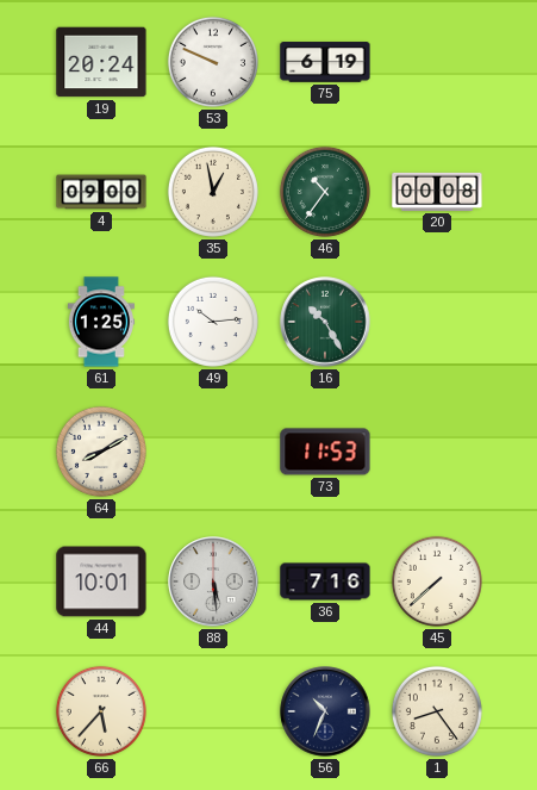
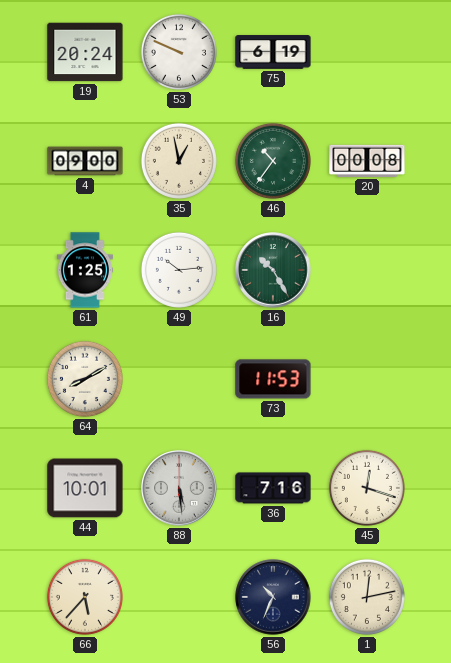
45: 7:38 -> 12:18 (367, 488)
1: 8:24 -> 12:13 (367, 597)
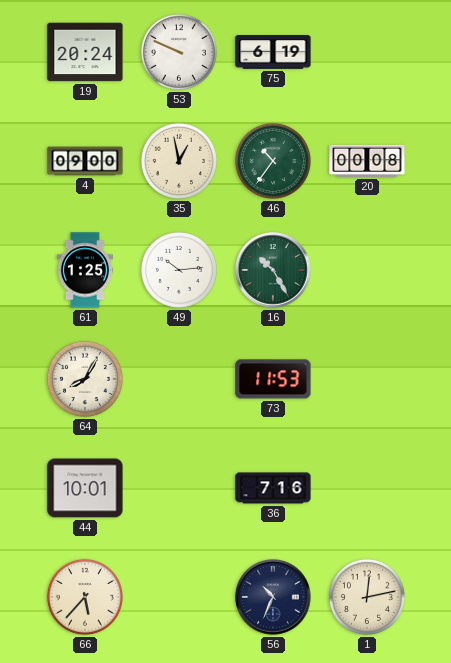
64: 8:10 -> 8:05 (85, 379)
88: 5:29 -> none (179, 488)
45: 12:18 -> none (367, 488)
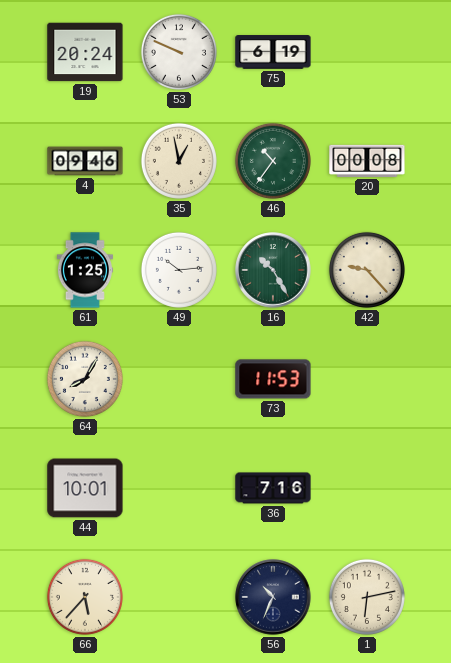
4: 09:00 -> 09:46 (85, 161)
42: none -> 9:23 (367, 270)
1: 12:13 -> 6:13 (367, 597)
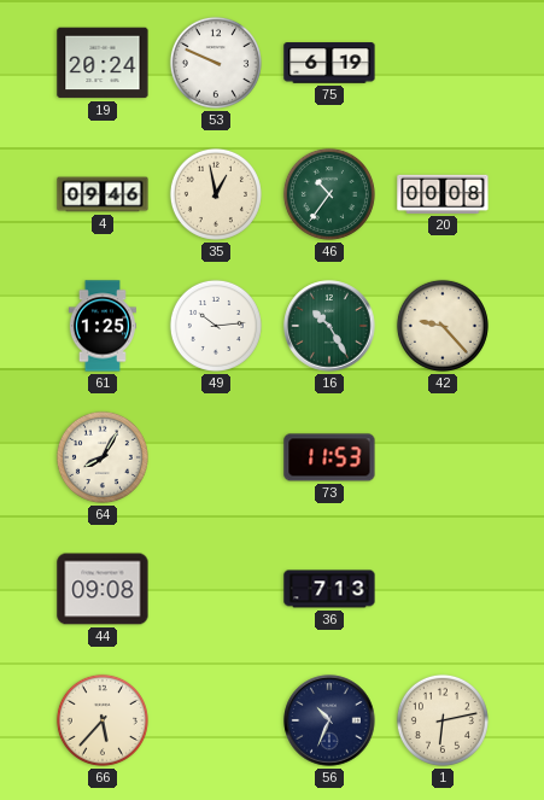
44: 10:01 -> 09:08 (103, 589)
36: 7:16 -> 7:13 (329, 589)
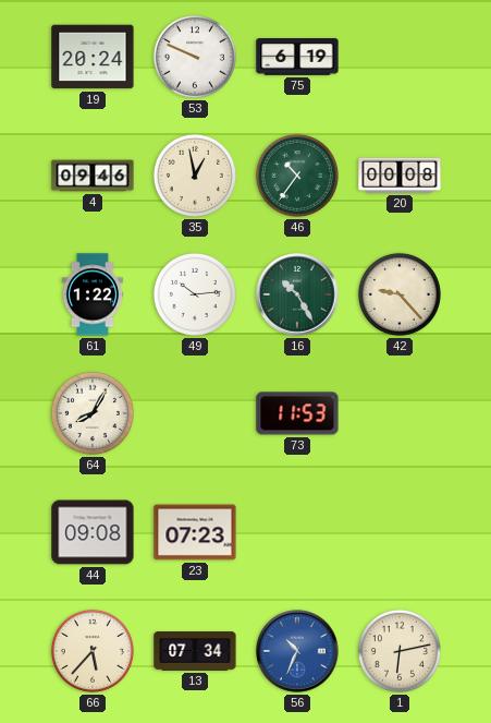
61: 1:25 -> 1:22 (93, 294)
23: none -> 07:23 (195, 532)
36: 7:13 -> none (329, 589)
13: none -> 07:34 (195, 652)
56 dial: navy -> blue (297, 651)
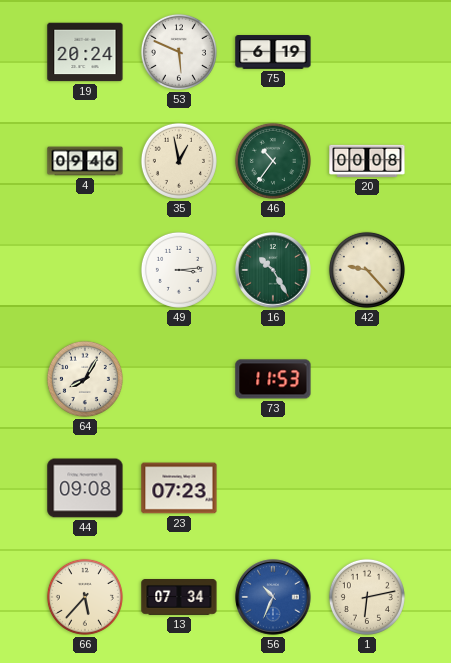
53: 9:49 -> 5:49 (179, 52)
61: 1:22 -> none (93, 294)
49: 10:14 -> 3:14 (179, 270)
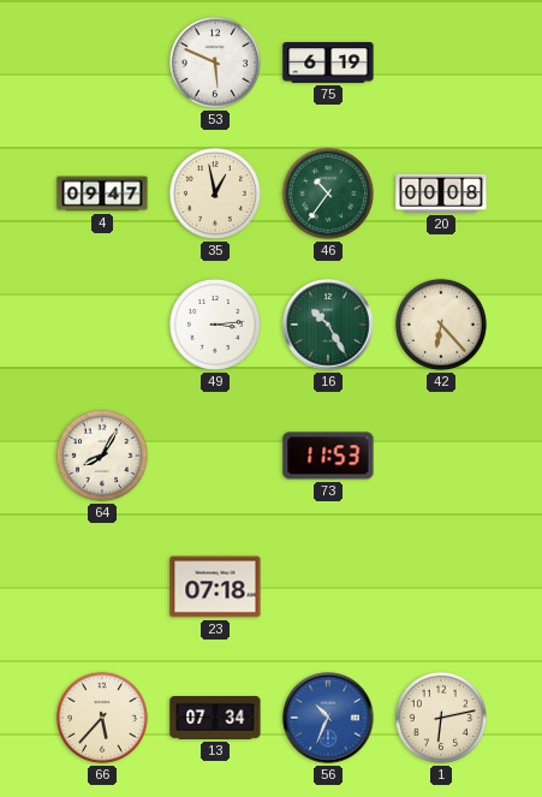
19: 20:24 -> none (85, 52)
4: 09:46 -> 09:47 (102, 194)
42: 9:23 -> 6:23 (441, 325)
44: 09:08 -> none (85, 488)
23: 07:23 -> 07:18 (215, 587)
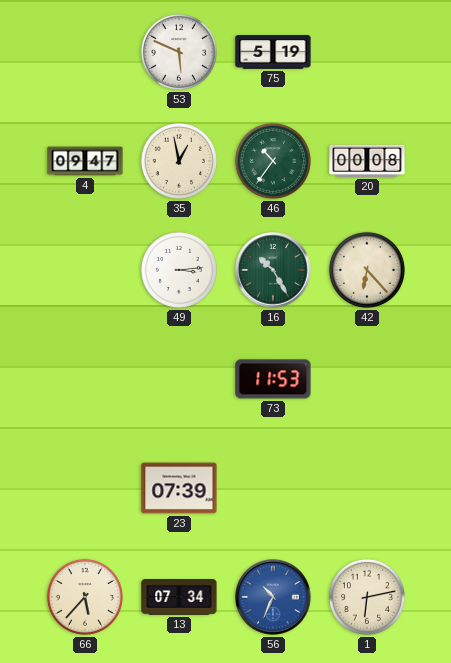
75: 6:19 -> 5:19 (273, 52)
64: 8:05 -> none (102, 456)
23: 07:18 -> 07:39 (179, 488)
